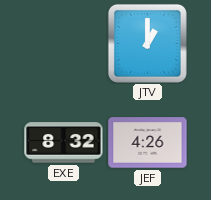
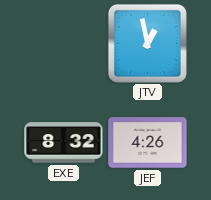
JTV: 1:00 -> 12:58 (147, 43)
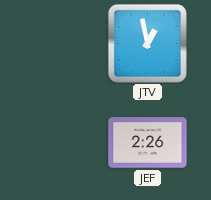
EXE: 8:32 -> none (64, 143)
JEF: 4:26 -> 2:26 (148, 143)
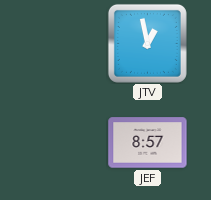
JEF: 2:26 -> 8:57 (148, 143)
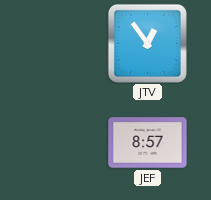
JTV: 12:58 -> 12:54 (147, 43)
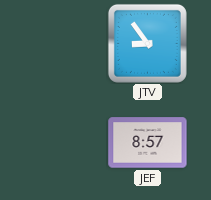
JTV: 12:54 -> 8:54 (147, 43)
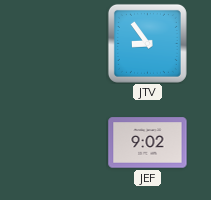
JEF: 8:57 -> 9:02 (148, 143)
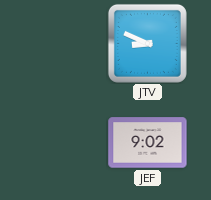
JTV: 8:54 -> 8:49 (147, 43)
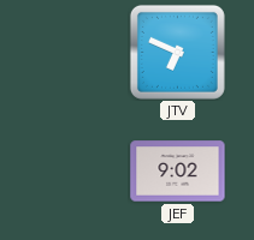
JTV: 8:49 -> 6:49 (177, 52)
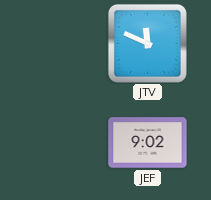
JTV: 6:49 -> 11:49 (147, 43)
